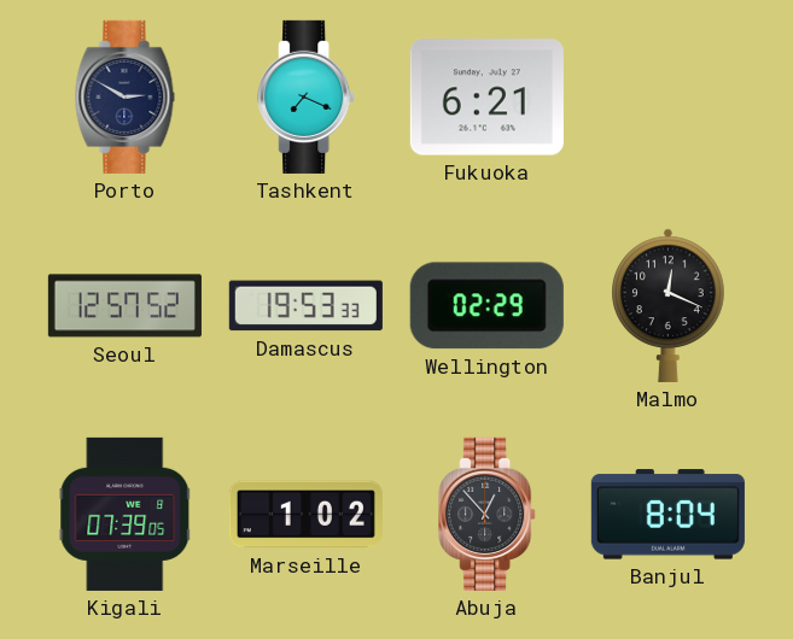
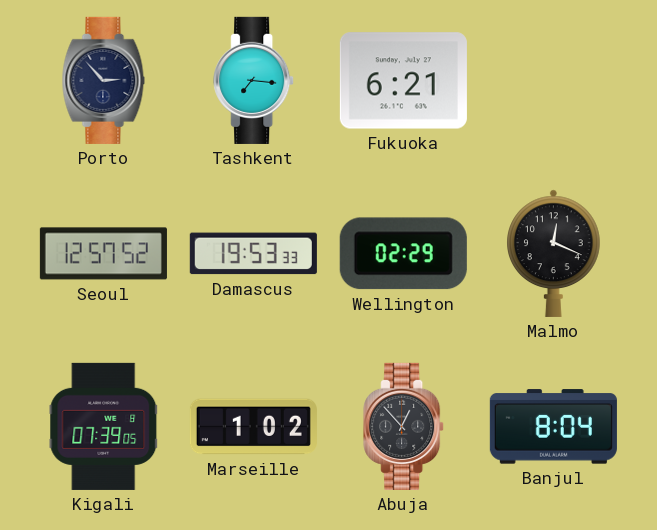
Porto: 2:50 -> 2:53 (104, 80)
Tashkent: 7:19 -> 7:16 (254, 80)
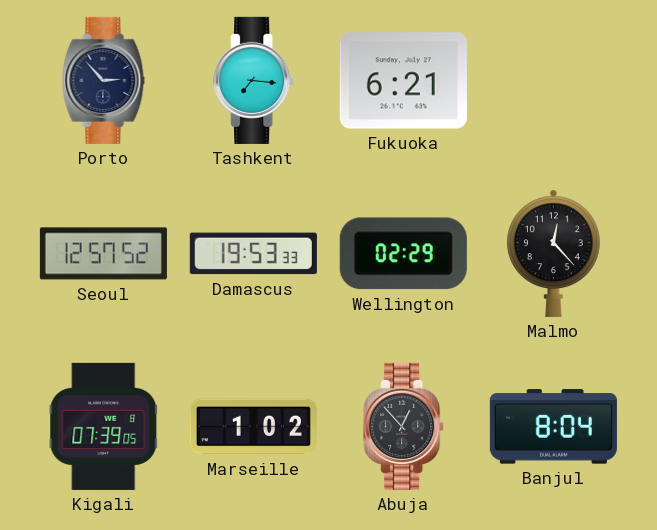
Malmo: 12:19 -> 12:23 (554, 253)
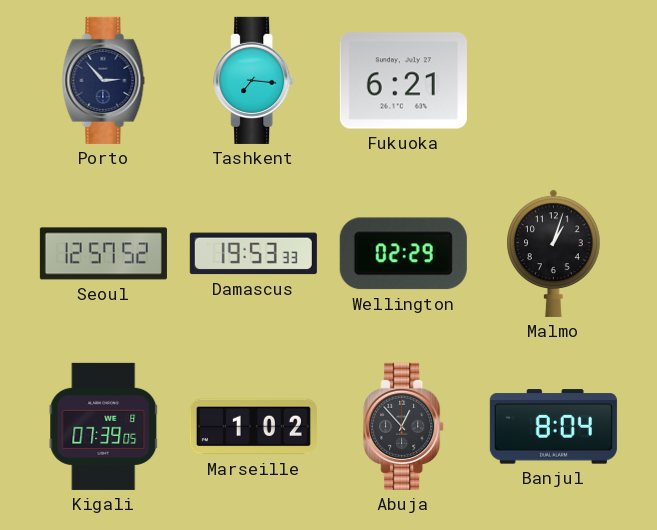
Malmo: 12:23 -> 1:03 (554, 253)
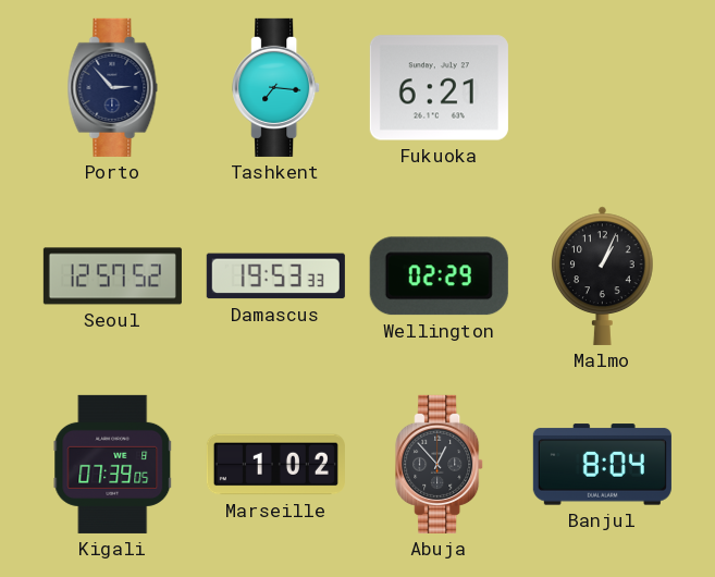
Malmo: 1:03 -> 1:04 (603, 275)
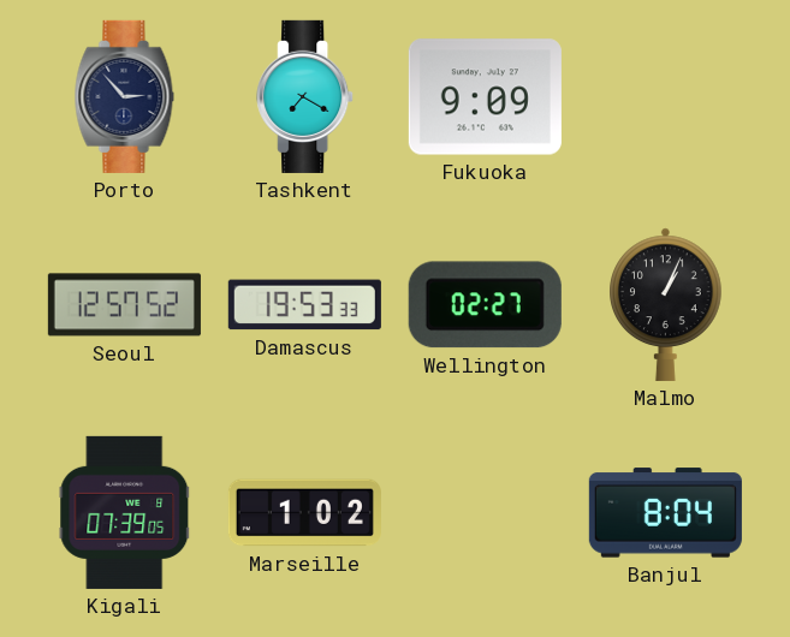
Tashkent: 7:16 -> 7:20 (305, 96)
Fukuoka: 6:21 -> 9:09 (485, 97)
Wellington: 02:29 -> 02:27 (485, 305)
Abuja: 12:53 -> none (440, 464)
